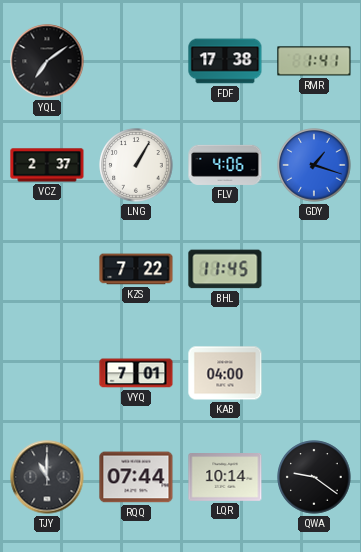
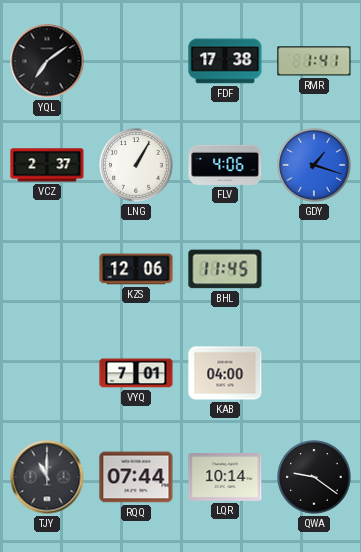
KZS: 7:22 -> 12:06 (136, 269)
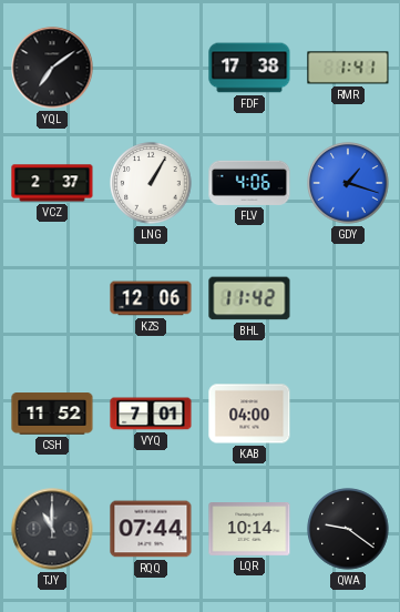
BHL: 11:45 -> 11:42 (249, 298)
CSH: none -> 11:52 (52, 414)
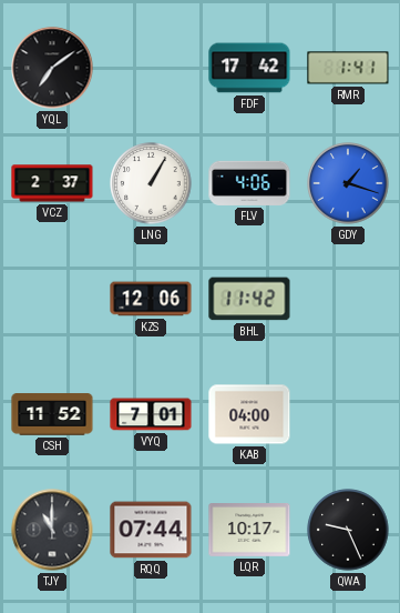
FDF: 17:38 -> 17:42 (249, 68)
LQR: 10:14 -> 10:17 (249, 531)
QWA: 9:21 -> 9:26 (348, 530)
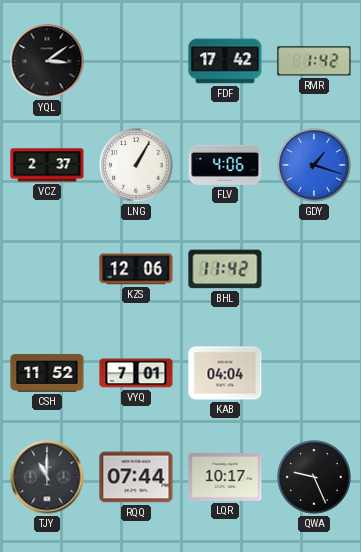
YQL: 7:09 -> 3:09 (47, 61)
RMR: 1:41 -> 1:42 (314, 61)
KAB: 04:00 -> 04:04 (225, 373)
